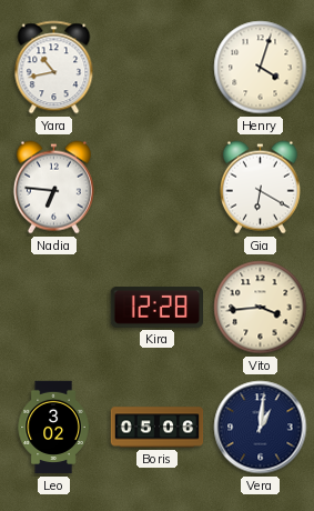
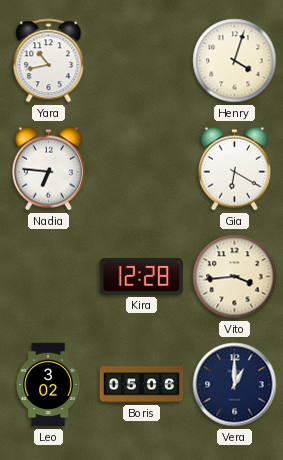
Vera: 1:01 -> 1:00 (235, 385)
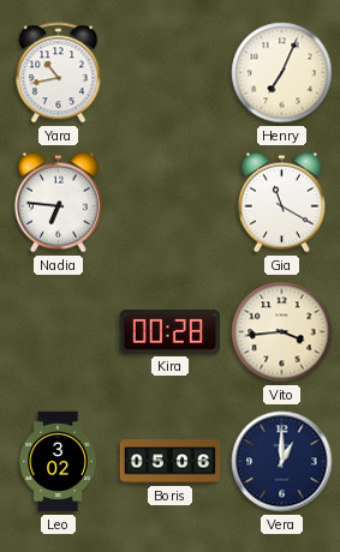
Henry: 4:03 -> 7:04 (282, 73)
Gia: 6:20 -> 11:20 (281, 203)
Kira: 12:28 -> 00:28 (169, 332)
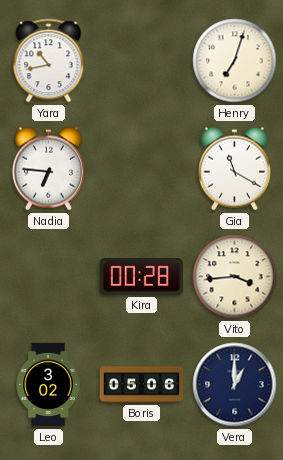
Henry: 7:04 -> 7:03 (235, 61)
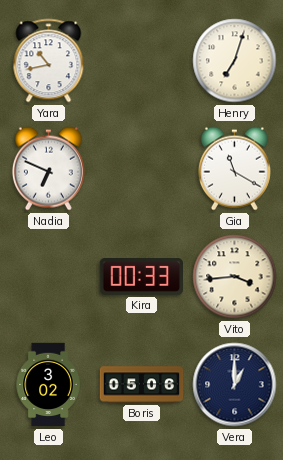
Nadia: 6:46 -> 6:49 (48, 169)
Kira: 00:28 -> 00:33 (141, 277)
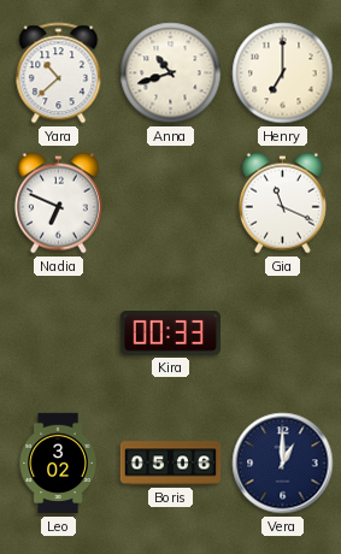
Yara: 10:43 -> 10:38 (59, 73)
Anna: none -> 10:42 (171, 73)
Henry: 7:03 -> 7:00 (283, 73)
Gia: 11:20 -> 11:19 (282, 204)
Vito: 3:44 -> none (235, 277)
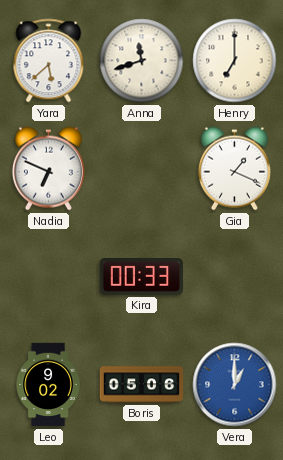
Yara: 10:38 -> 5:38 (49, 61)
Anna: 10:42 -> 11:42 (142, 61)
Gia: 11:19 -> 1:19 (234, 169)
Leo: 3:02 -> 9:02 (48, 385)
Vera dial: navy -> blue (235, 385)
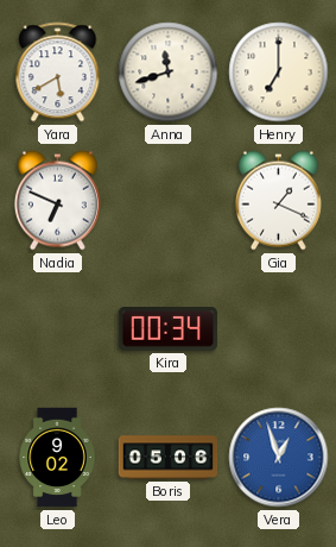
Yara: 5:38 -> 5:40 (58, 73)
Kira: 00:33 -> 00:34 (167, 329)
Vera: 1:00 -> 12:57 (279, 458)
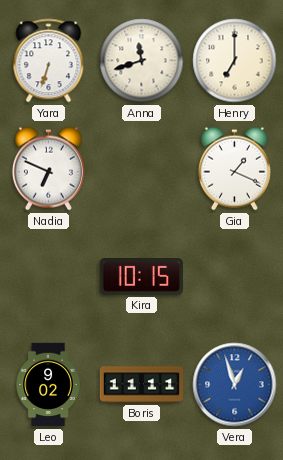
Yara: 5:40 -> 6:33 (49, 61)
Kira: 00:34 -> 10:15 (141, 277)
Boris: 05:06 -> 11:11 (142, 385)
